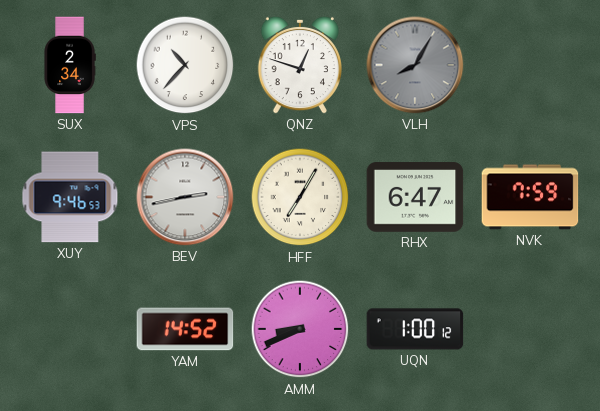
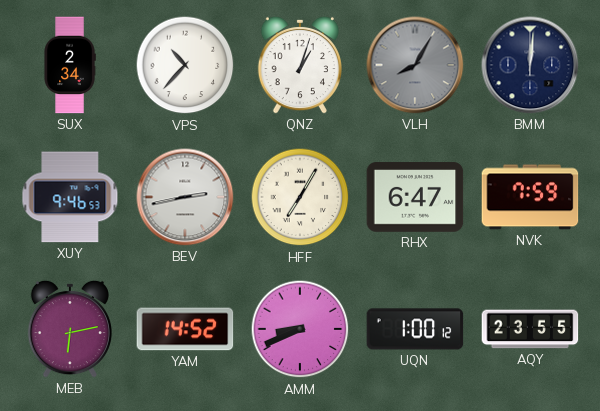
QNZ: 12:48 -> 1:03 (300, 65)
BMM: none -> 12:01 (530, 65)
MEB: none -> 6:13 (70, 329)
AQY: none -> 23:55 (530, 329)
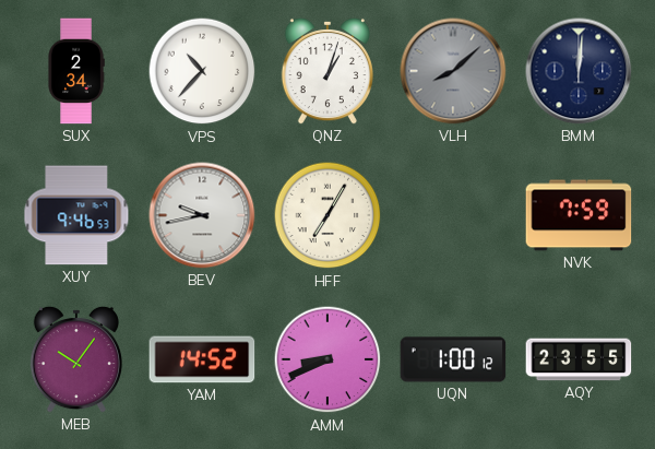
VLH: 8:05 -> 8:08 (453, 71)
BEV: 2:43 -> 9:43 (202, 215)
RHX: 6:47 -> none (415, 197)
MEB: 6:13 -> 10:06 (76, 359)
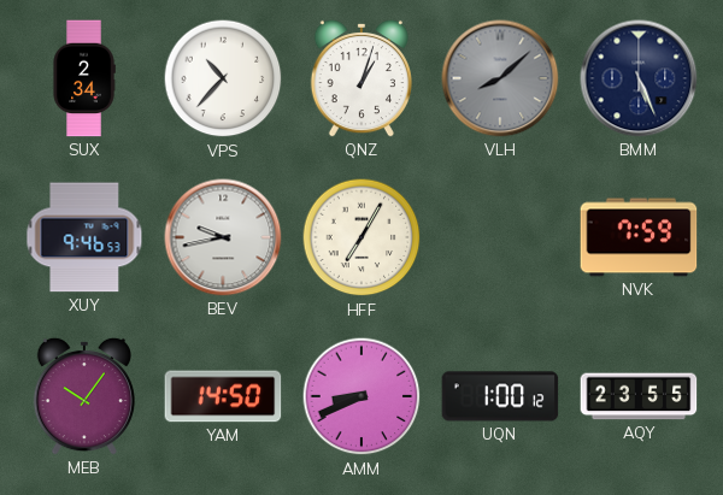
BMM: 12:01 -> 5:26 (639, 78)
YAM: 14:52 -> 14:50 (223, 396)
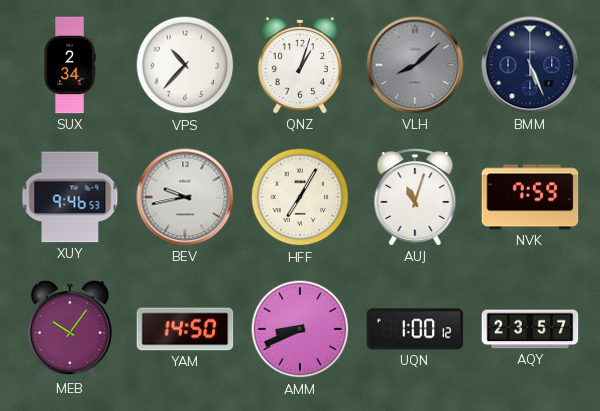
AUJ: none -> 11:03 (415, 197)
AQY: 23:55 -> 23:57 (530, 329)
